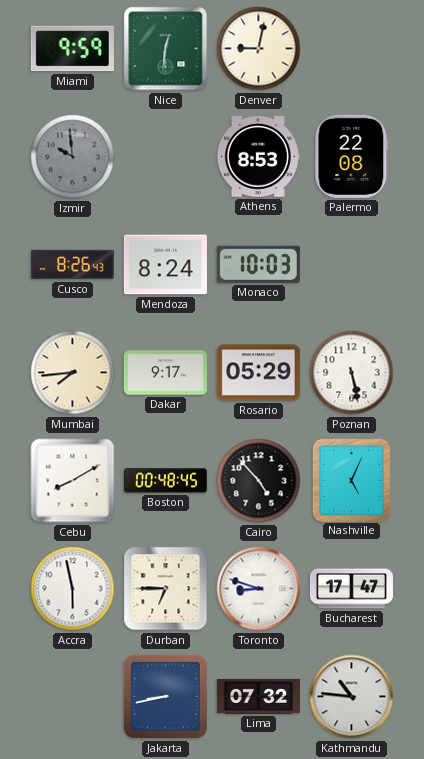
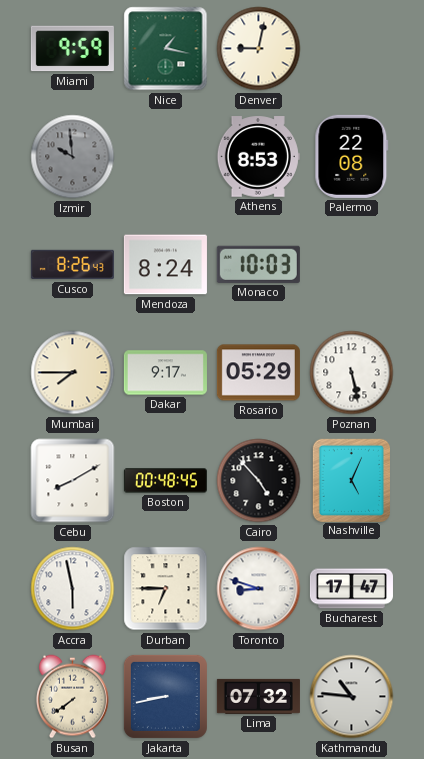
Nice: 12:31 -> 1:17 (166, 49)
Mumbai: 7:44 -> 7:45 (73, 373)
Busan: none -> 7:39 (72, 697)
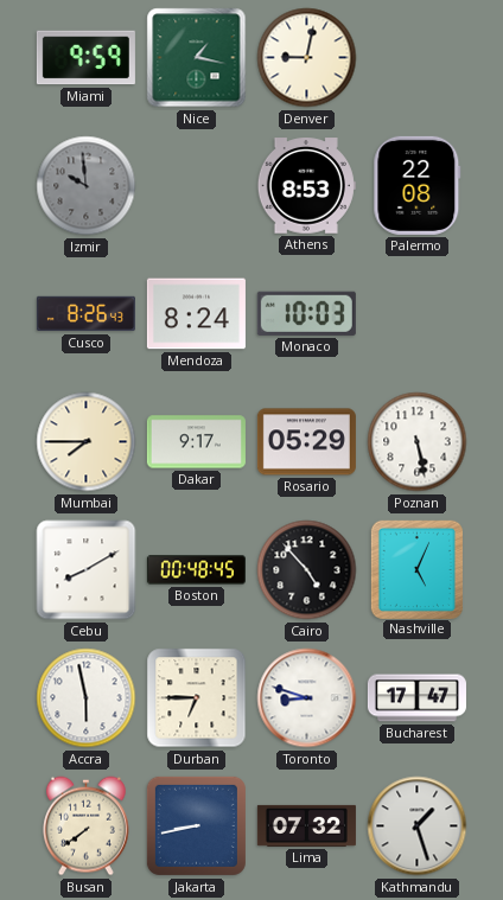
Kathmandu: 10:46 -> 1:27 (418, 826)
